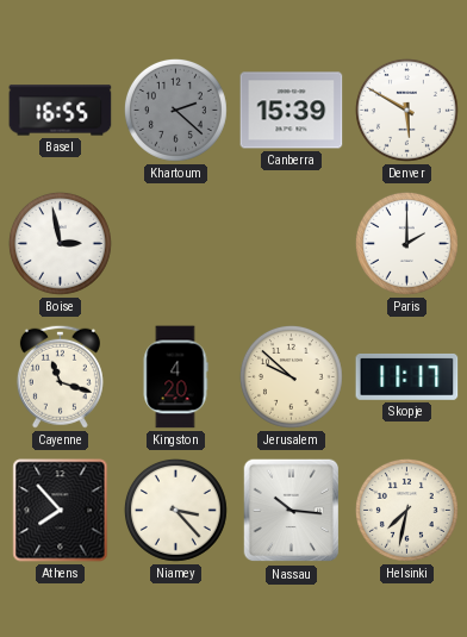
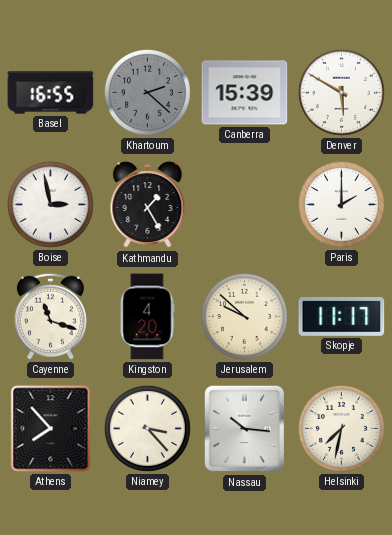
Kathmandu: none -> 1:25 (148, 205)
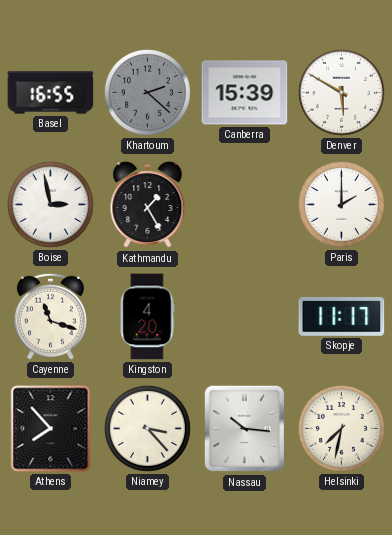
Jerusalem: 9:52 -> none (244, 316)
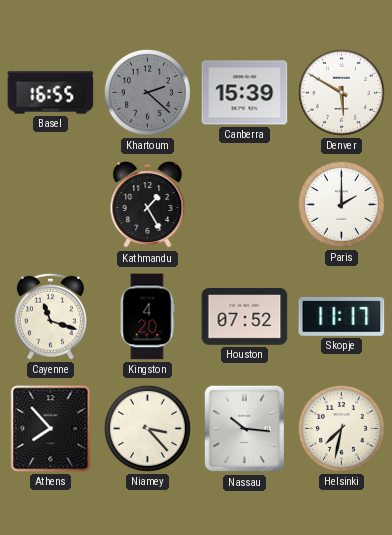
Boise: 2:58 -> none (50, 204)
Houston: none -> 07:52 (245, 317)
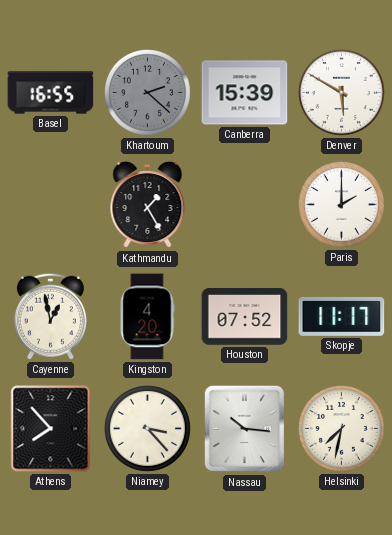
Cayenne: 11:18 -> 12:58 (50, 316)
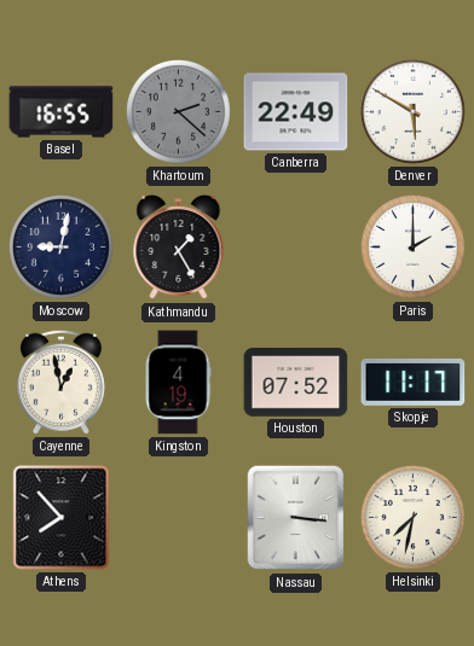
Canberra: 15:39 -> 22:49 (296, 112)
Moscow: none -> 9:02 (60, 246)
Kingston: 4:20 -> 4:19 (178, 383)
Niamey: 3:23 -> none (147, 428)
Nassau: 10:16 -> 3:16 (296, 518)
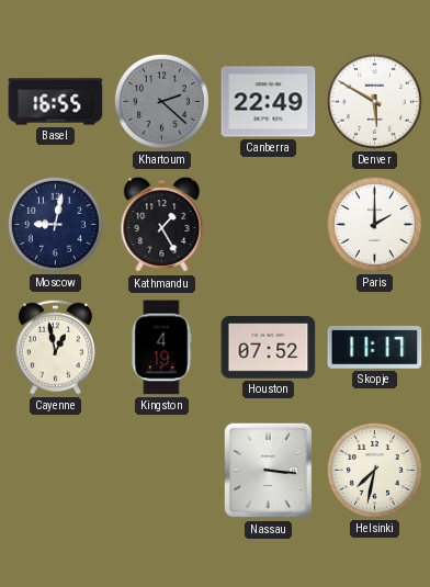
Athens: 7:53 -> none (62, 518)
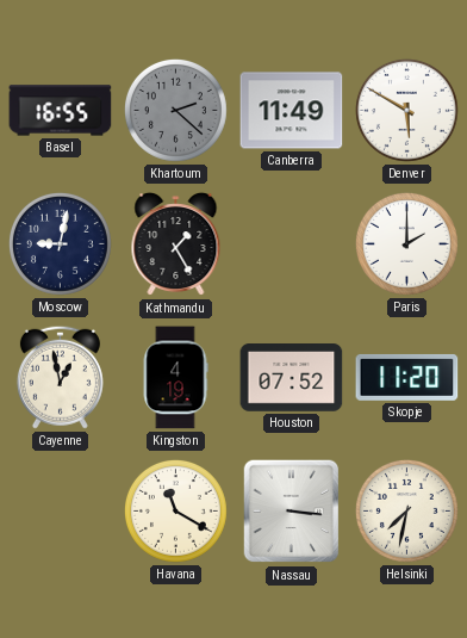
Canberra: 22:49 -> 11:49 (292, 111)
Skopje: 11:17 -> 11:20 (407, 377)
Havana: none -> 11:20 (175, 510)
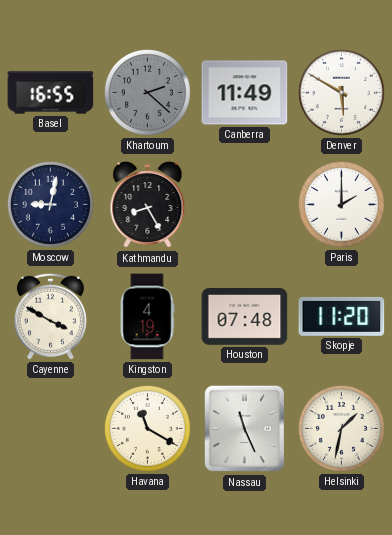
Kathmandu: 1:25 -> 8:25 (148, 205)
Cayenne: 12:58 -> 3:50 (50, 316)
Houston: 07:52 -> 07:48 (245, 317)
Nassau: 3:16 -> 11:26 (245, 429)
Helsinki: 7:32 -> 1:32 (341, 428)
